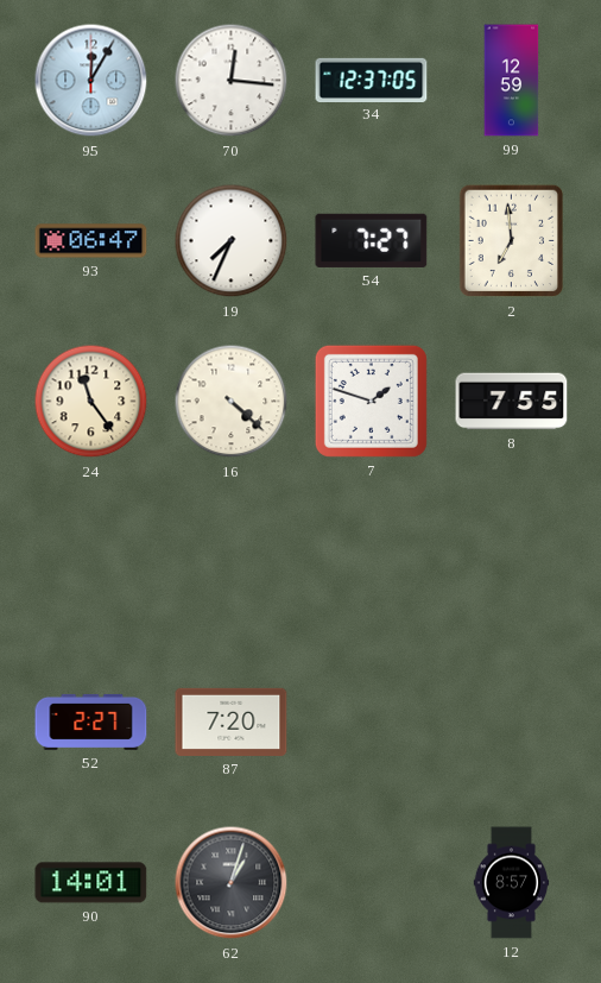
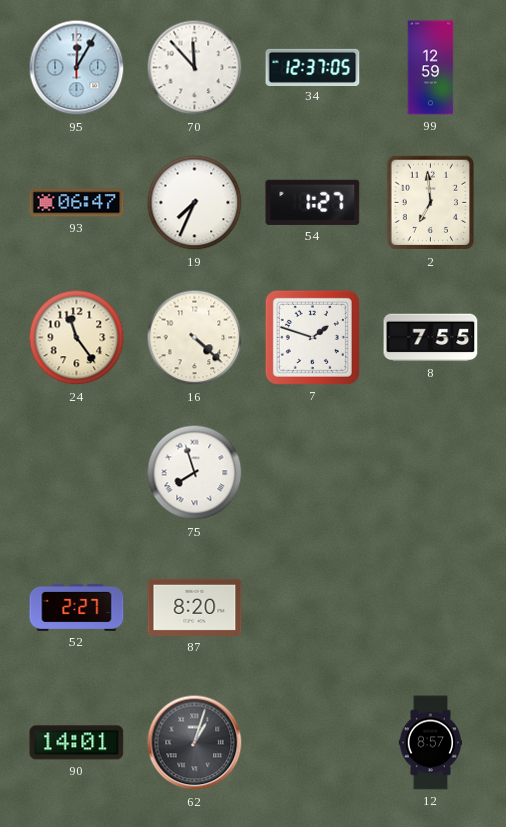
70: 12:16 -> 11:53 (195, 68)
54: 7:27 -> 1:27 (313, 202)
75: none -> 7:57 (195, 473)
87: 7:20 -> 8:20 (195, 607)
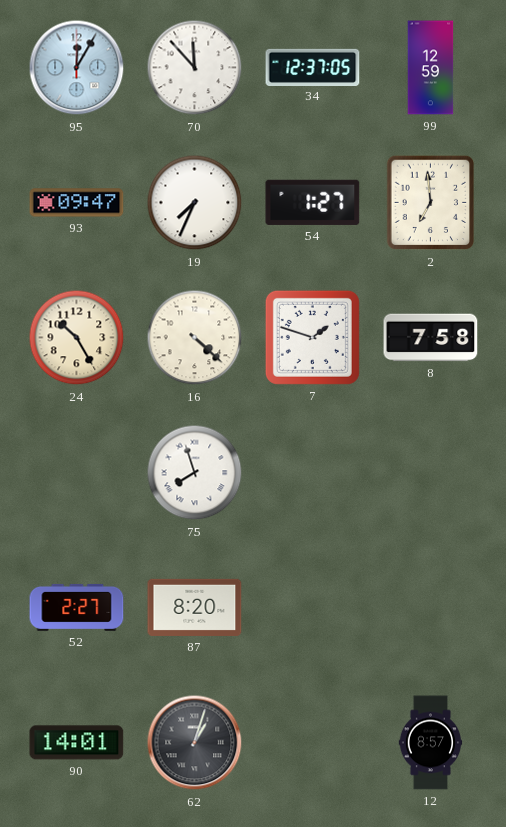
93: 06:47 -> 09:47 (77, 203)
24: 11:24 -> 10:25 (77, 338)
8: 7:55 -> 7:58 (431, 338)
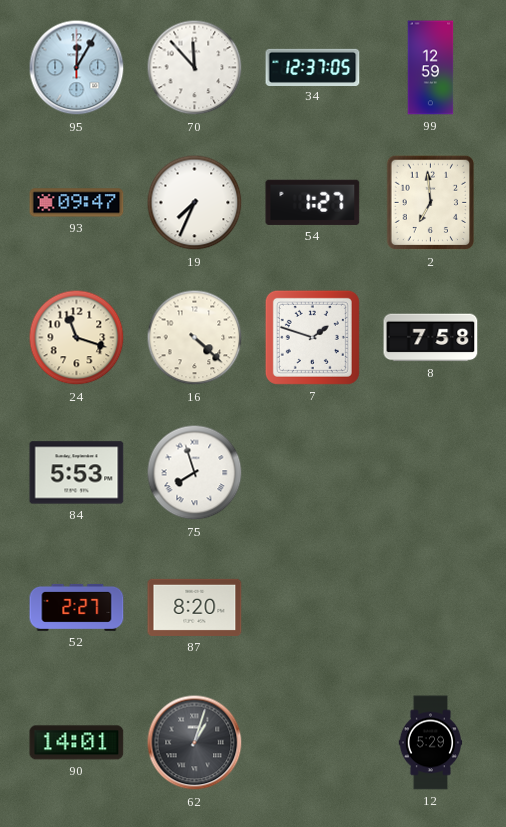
24: 10:25 -> 11:18 (77, 338)
84: none -> 5:53 (77, 473)
12: 8:57 -> 5:29 (431, 743)
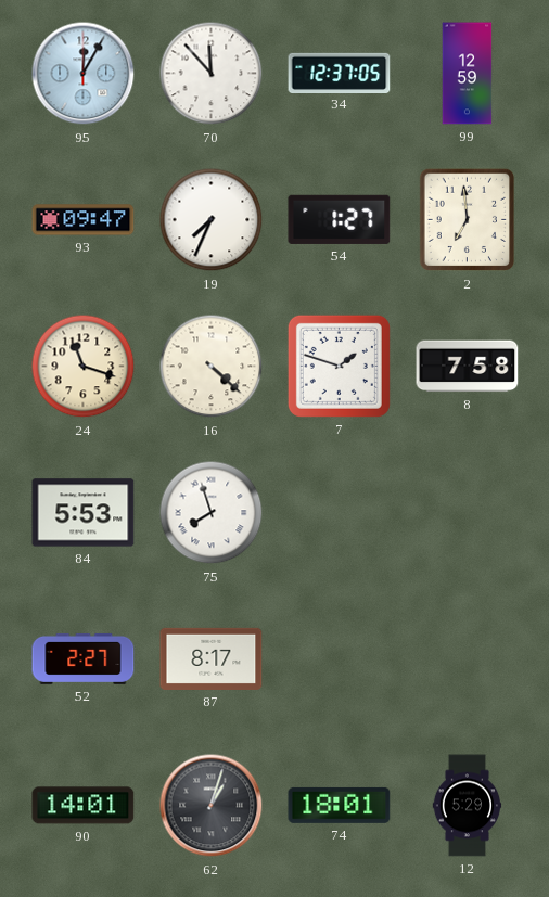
87: 8:20 -> 8:17 (212, 658)
74: none -> 18:01 (340, 805)
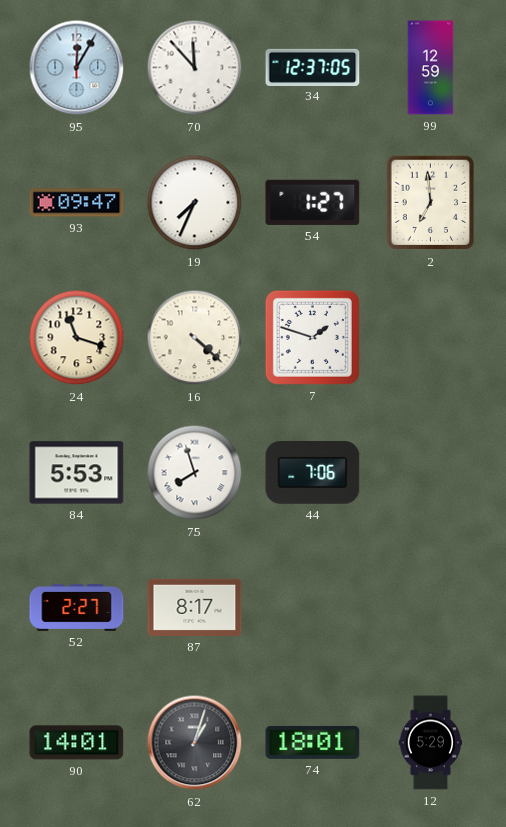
8: 7:58 -> none (468, 367)
44: none -> 7:06 (313, 473)
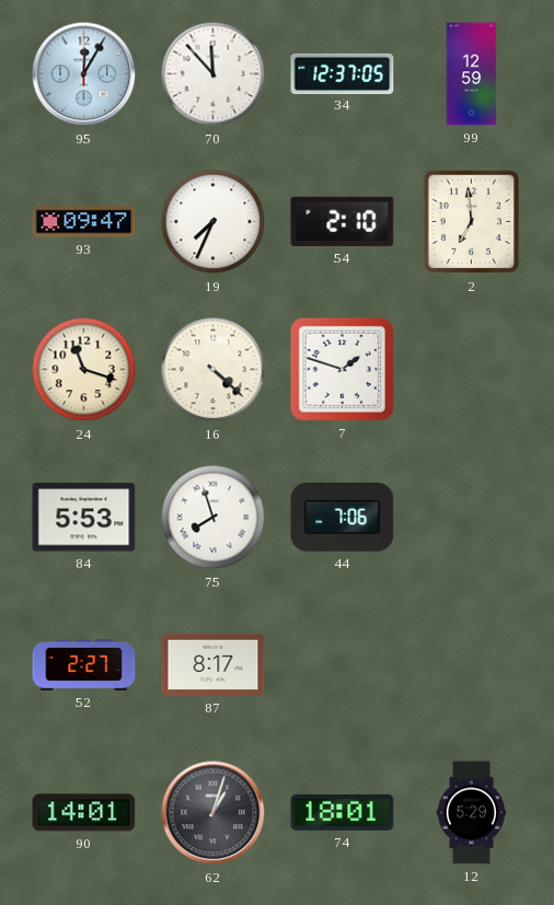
54: 1:27 -> 2:10 (343, 221)
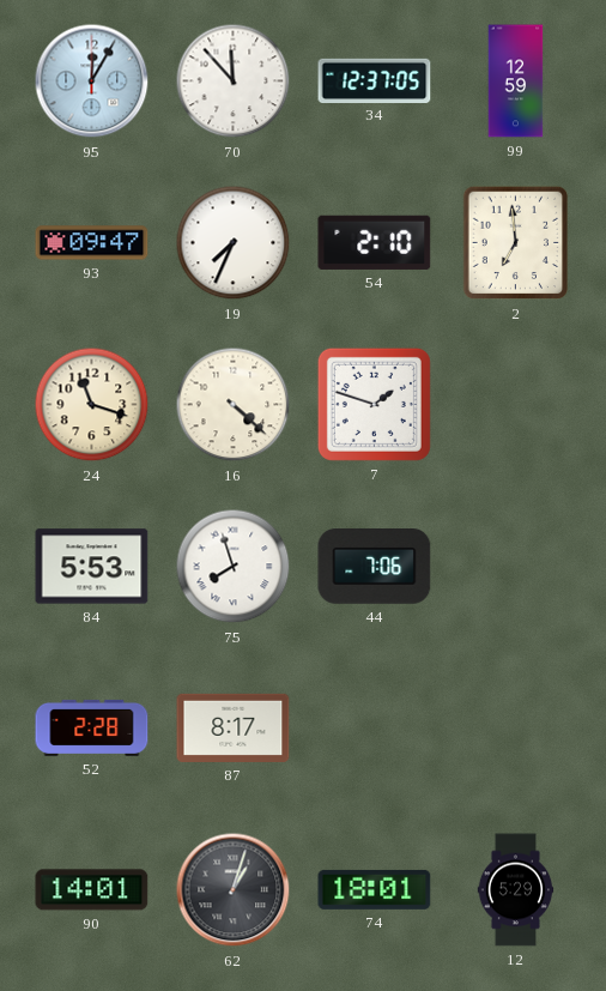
52: 2:27 -> 2:28 (92, 727)
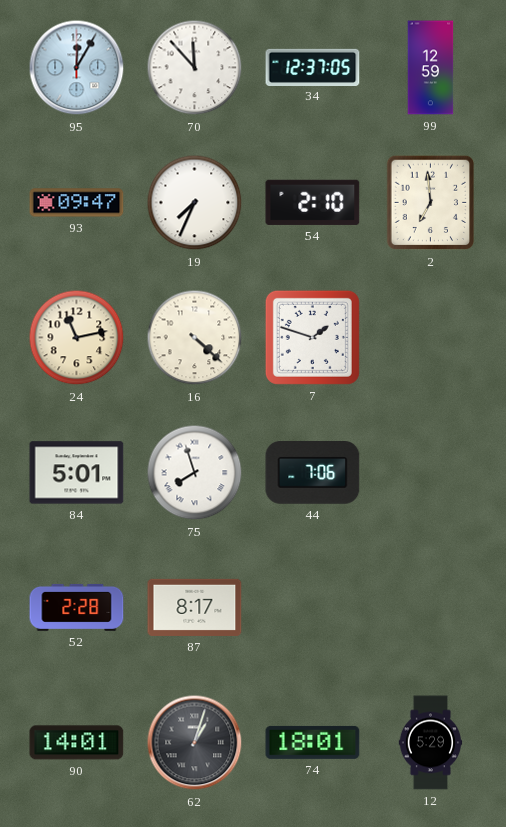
24: 11:18 -> 11:13 (77, 338)
84: 5:53 -> 5:01 (77, 473)
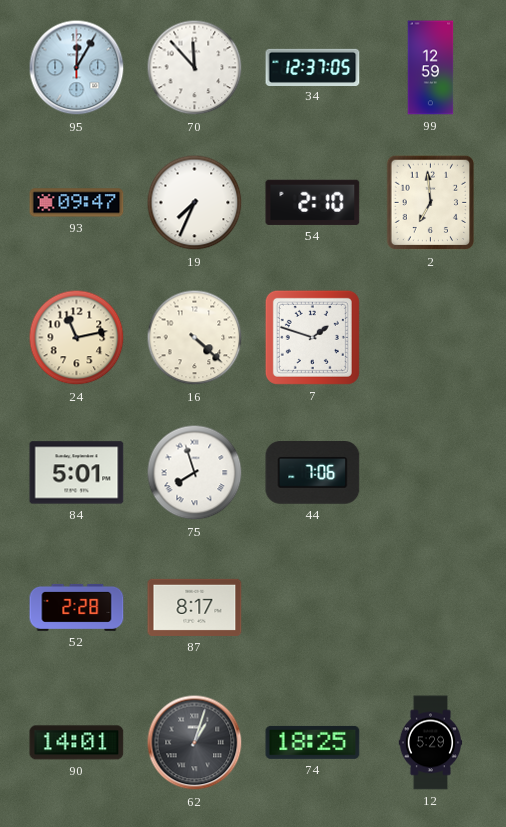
74: 18:01 -> 18:25 (313, 742)
